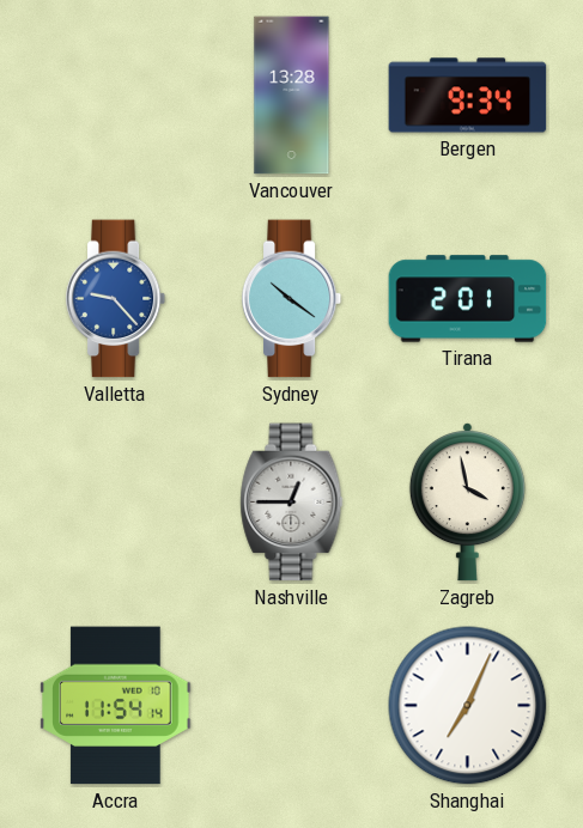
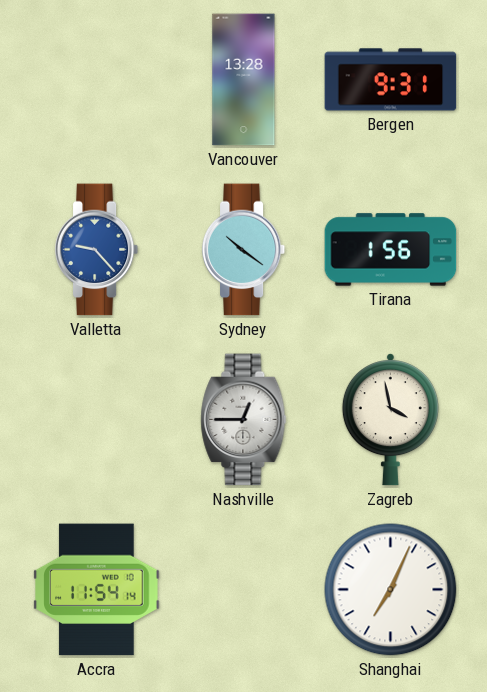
Bergen: 9:34 -> 9:31 (391, 80)
Tirana: 2:01 -> 1:56 (391, 250)
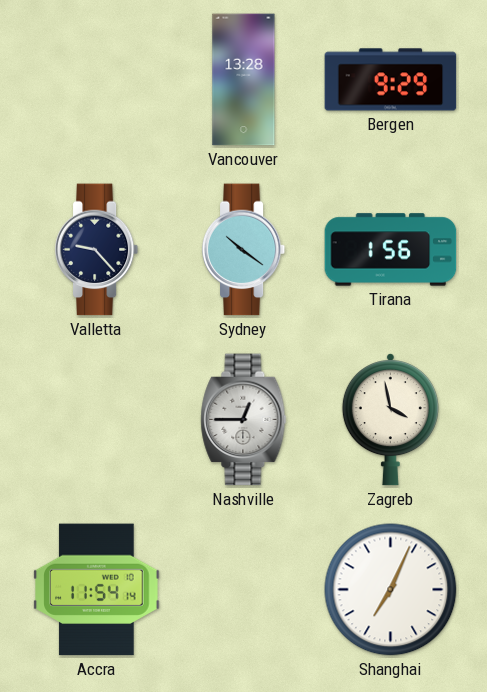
Bergen: 9:31 -> 9:29 (391, 80)
Valletta dial: blue -> navy (97, 250)
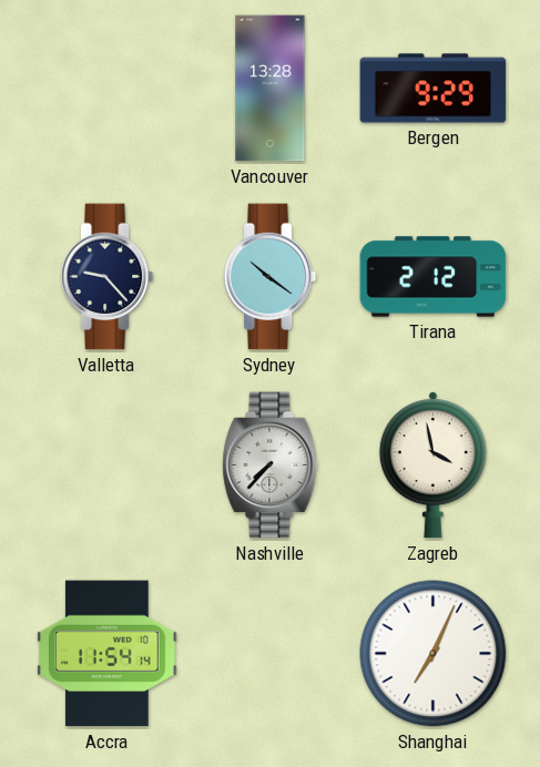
Tirana: 1:56 -> 2:12 (434, 277)
Nashville: 12:45 -> 7:37 (271, 466)
